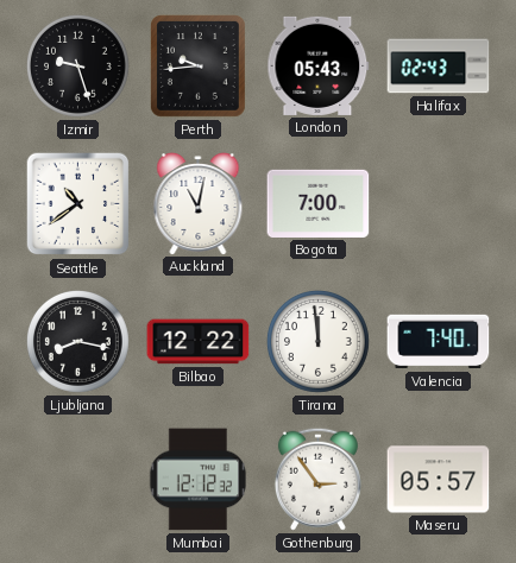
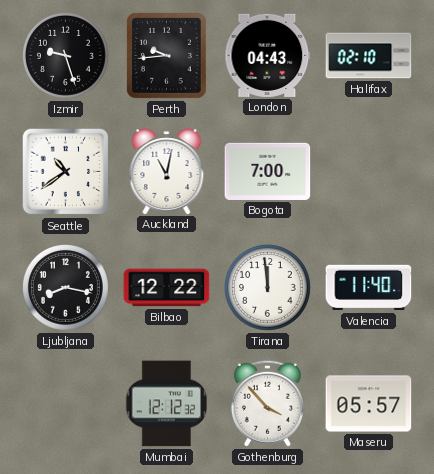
London: 05:43 -> 04:43 (268, 55)
Halifax: 02:43 -> 02:10 (369, 56)
Valencia: 7:40 -> 11:40 (369, 288)
Gothenburg: 2:54 -> 3:53 (267, 403)
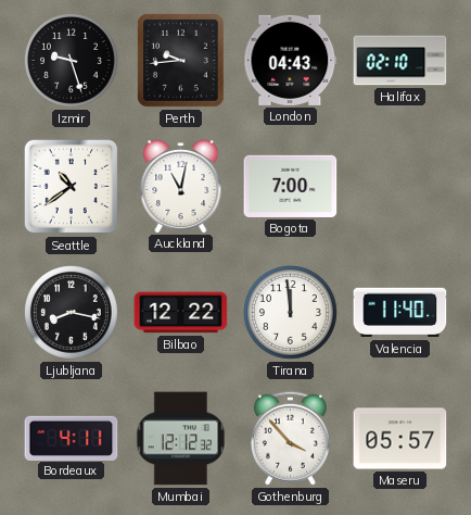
Bordeaux: none -> 4:11 (72, 438)
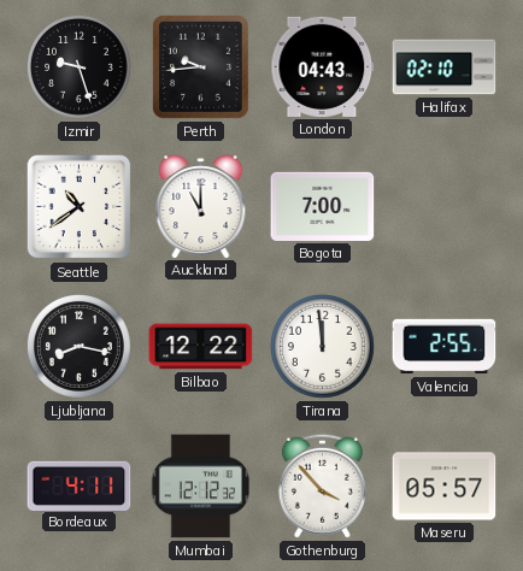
Auckland: 11:02 -> 11:00 (201, 207)
Valencia: 11:40 -> 2:55 (445, 347)
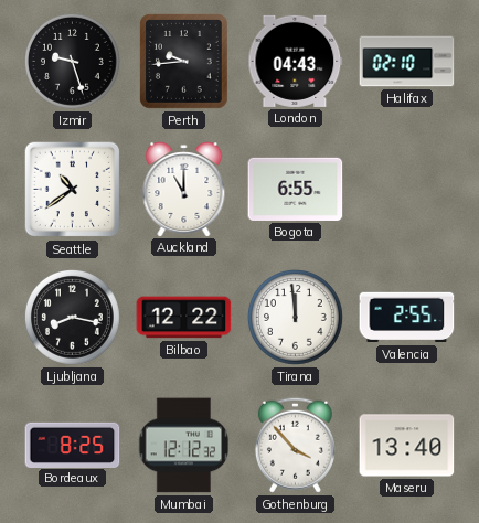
Bogota: 7:00 -> 6:55 (296, 189)
Bordeaux: 4:11 -> 8:25 (73, 445)
Maseru: 05:57 -> 13:40 (407, 446)
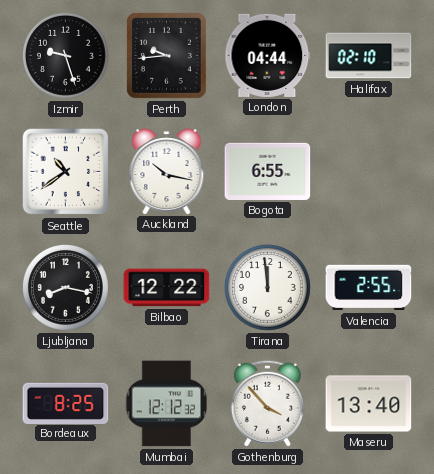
London: 04:43 -> 04:44 (268, 55)
Auckland: 11:00 -> 10:17 (167, 172)
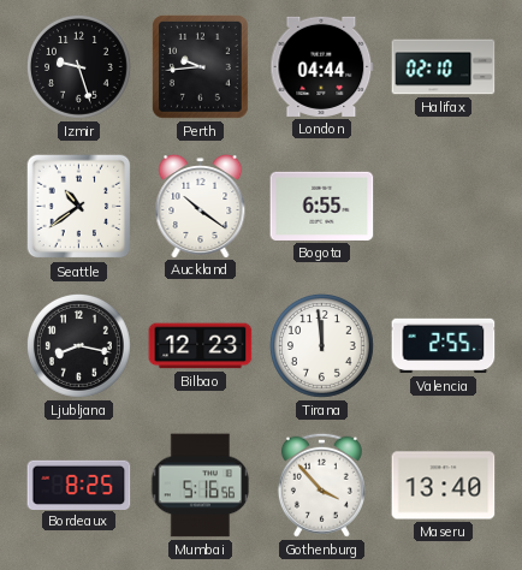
Auckland: 10:17 -> 10:21 (201, 207)
Bilbao: 12:22 -> 12:23 (201, 346)
Mumbai: 12:12 -> 5:16 (201, 486)
